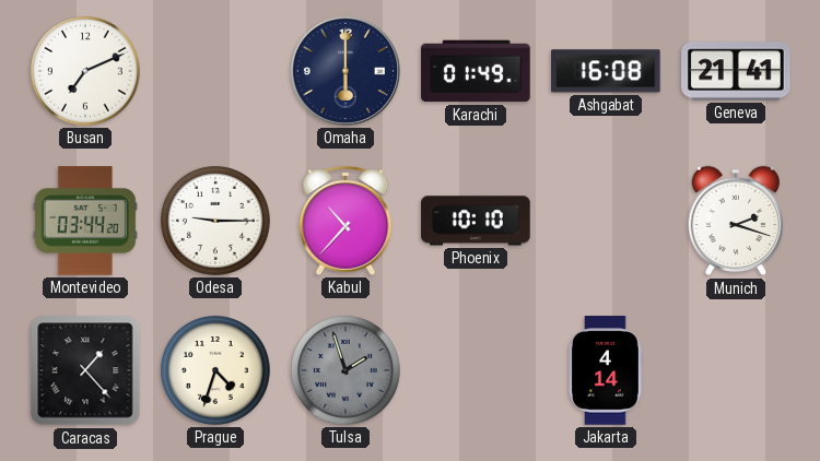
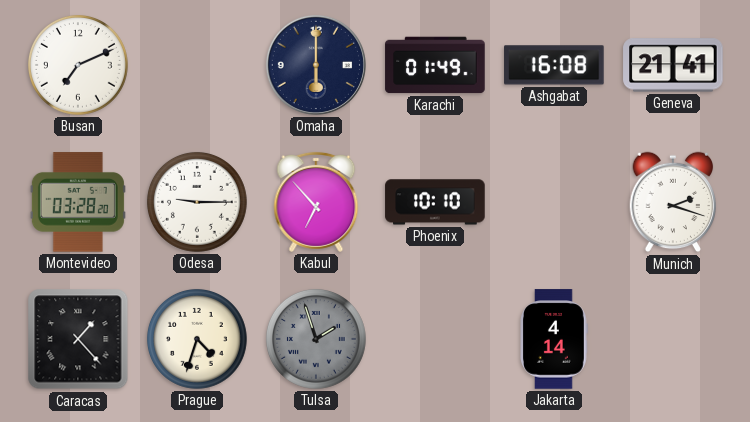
Montevideo: 03:44 -> 03:28 (78, 202)
Kabul: 10:37 -> 6:53 (316, 202)
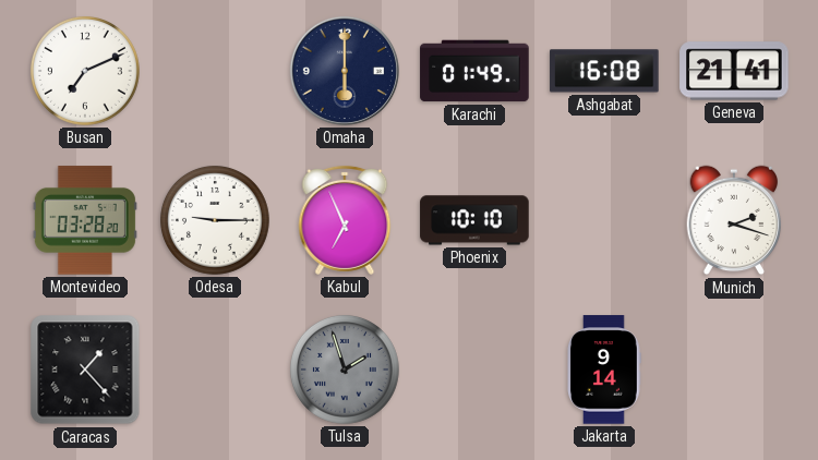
Kabul: 6:53 -> 6:56 (345, 220)
Prague: 4:33 -> none (197, 339)
Jakarta: 4:14 -> 9:14 (604, 370)
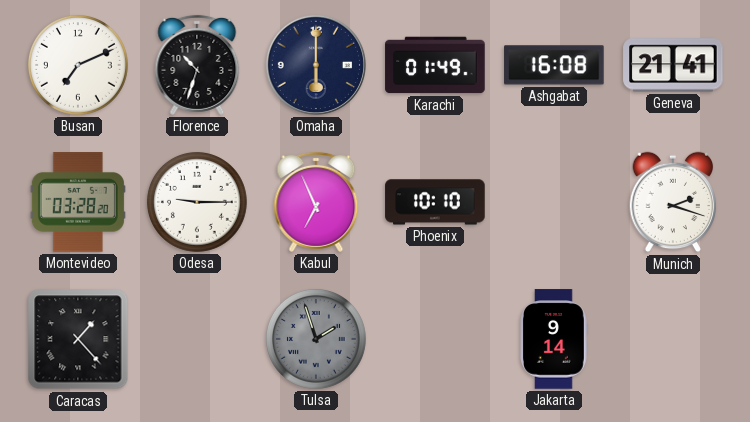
Florence: none -> 10:33 (197, 65)
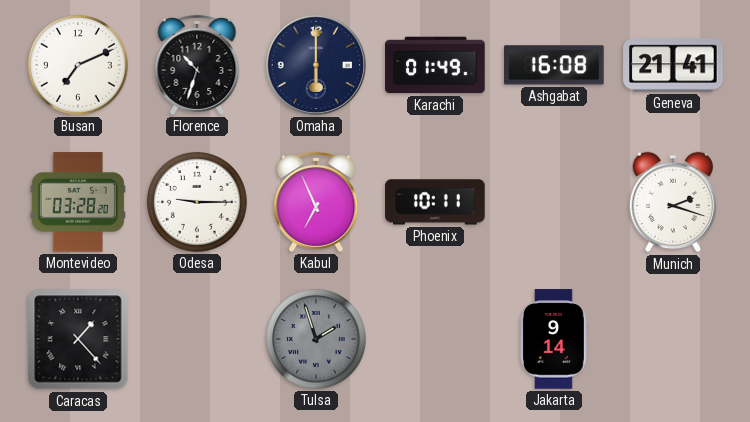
Phoenix: 10:10 -> 10:11 (435, 202)
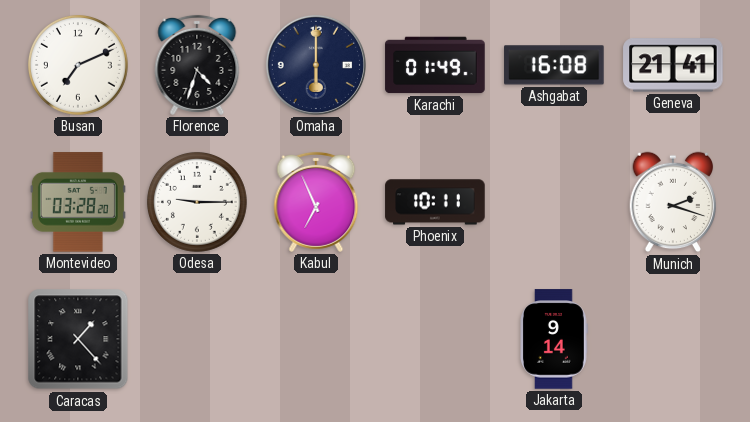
Florence: 10:33 -> 4:33 (197, 65)
Tulsa: 1:57 -> none (316, 339)
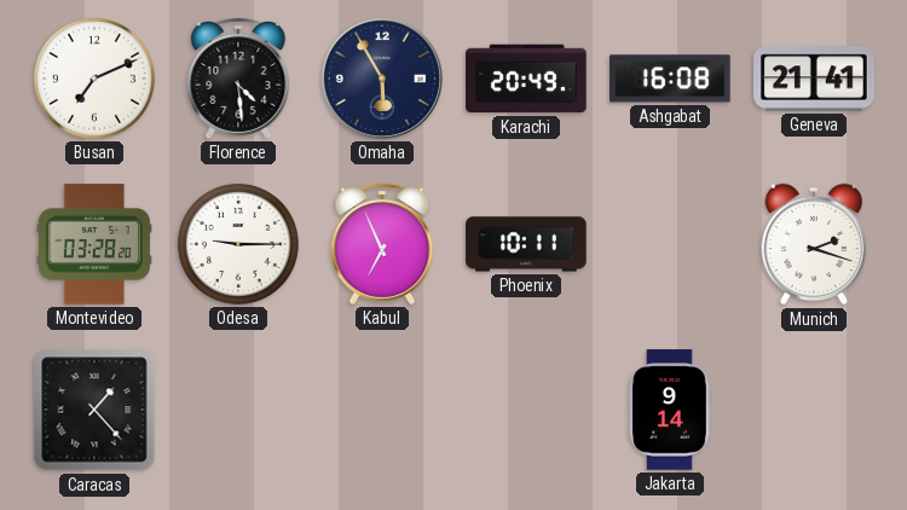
Florence: 4:33 -> 4:29 (238, 79)
Omaha: 6:00 -> 5:55 (382, 79)
Karachi: 01:49 -> 20:49 (526, 79)
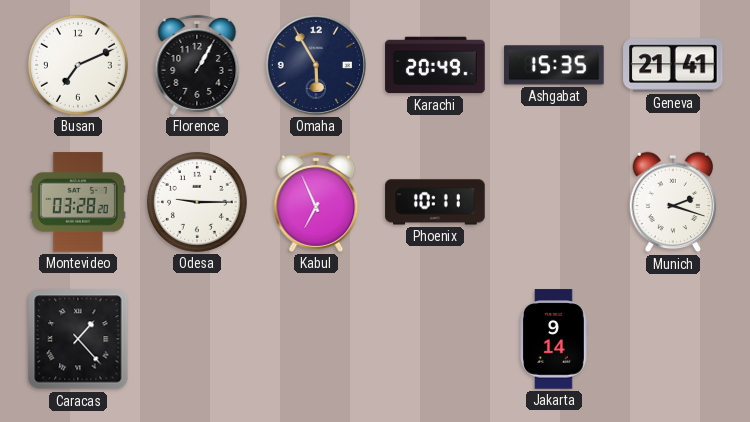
Florence: 4:29 -> 1:05 (197, 65)
Ashgabat: 16:08 -> 15:35 (554, 65)
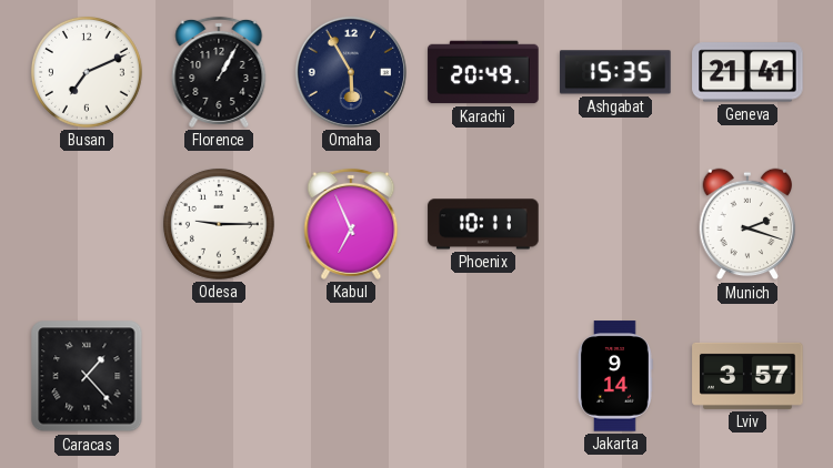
Montevideo: 03:28 -> none (78, 202)
Lviv: none -> 3:57 (747, 376)
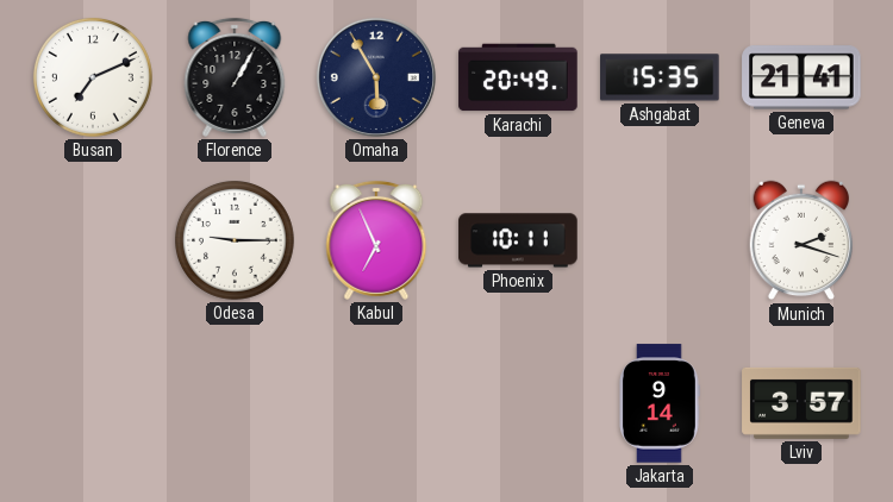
Caracas: 1:23 -> none (87, 376)
